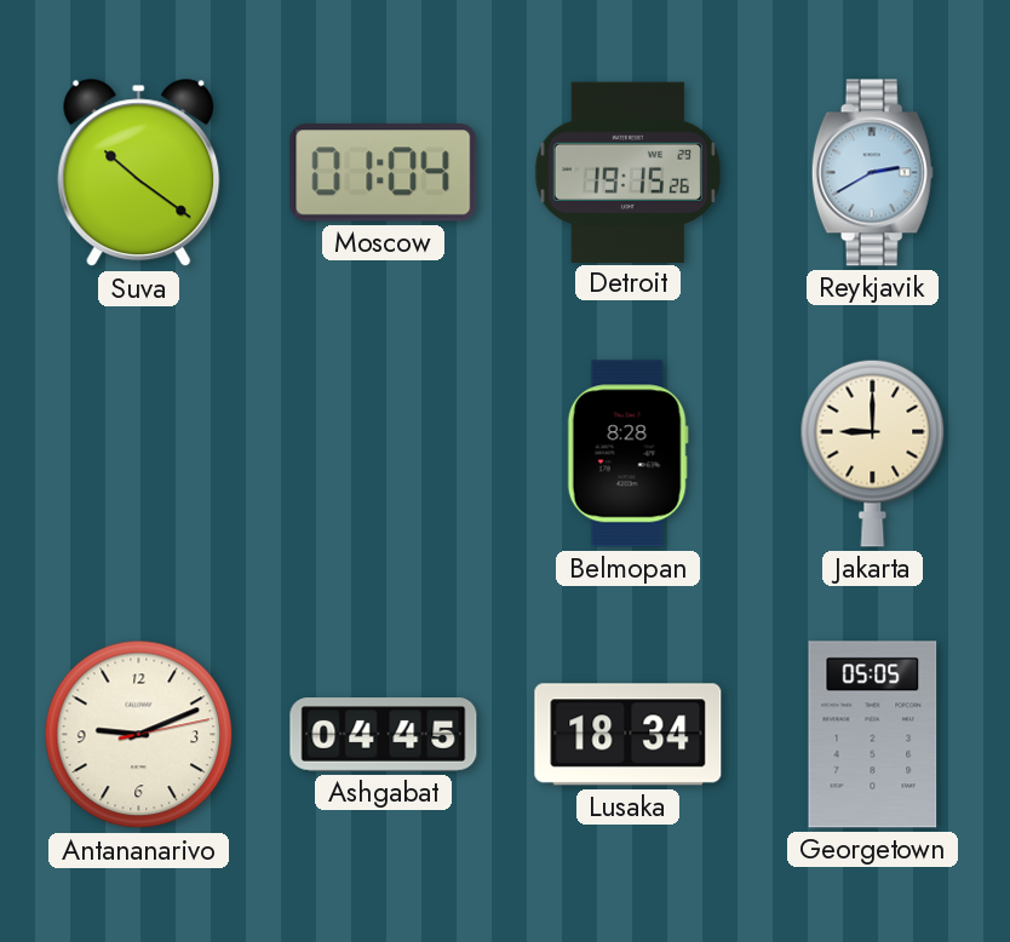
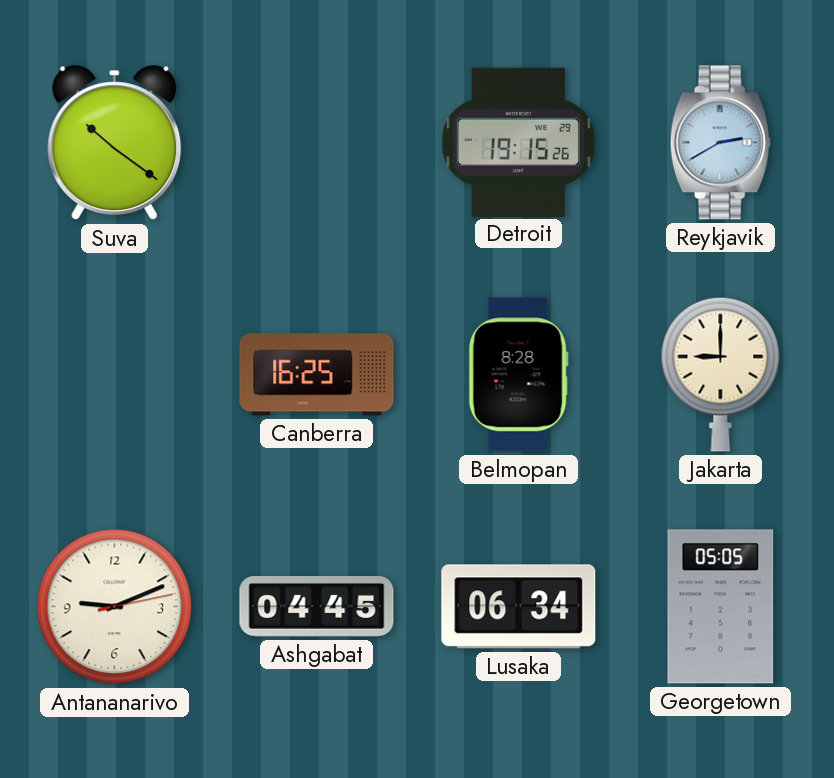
Moscow: 01:04 -> none (384, 173)
Canberra: none -> 16:25 (317, 375)
Lusaka: 18:34 -> 06:34 (519, 607)
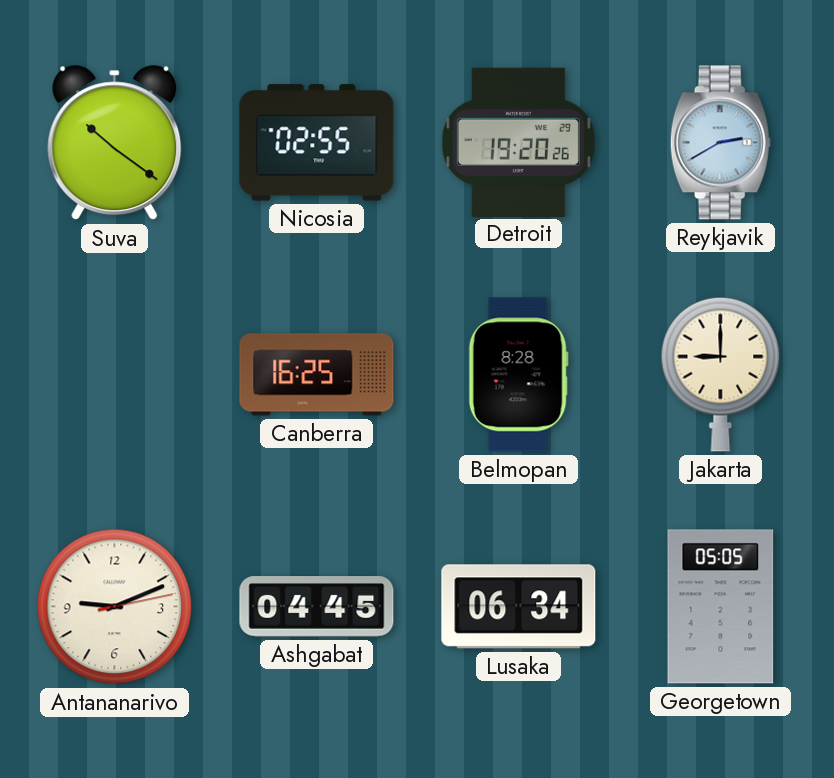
Nicosia: none -> 02:55 (317, 143)
Detroit: 19:15 -> 19:20 (518, 142)
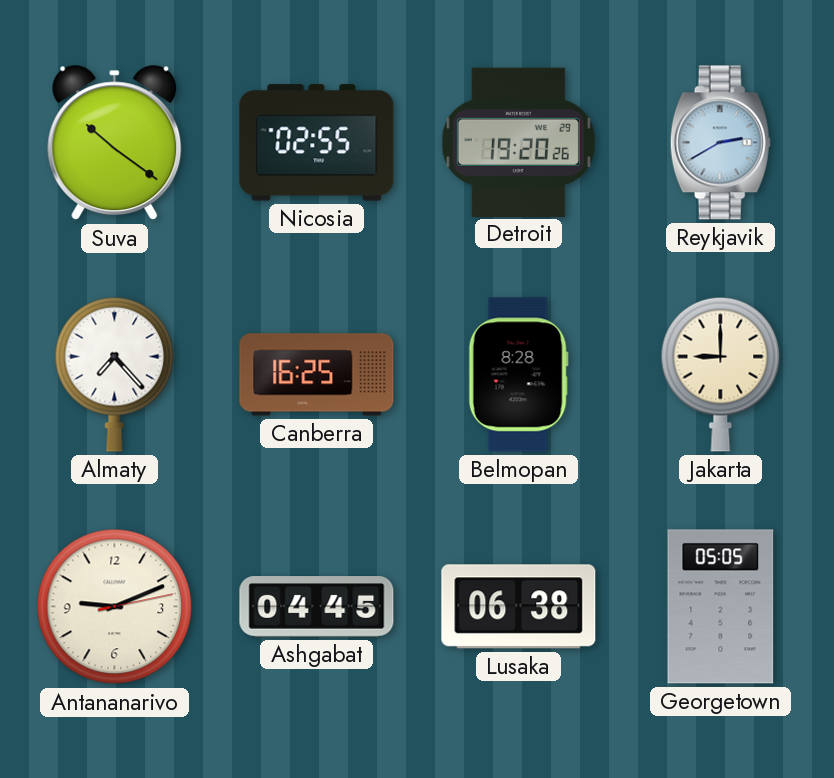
Almaty: none -> 7:23 (115, 374)
Lusaka: 06:34 -> 06:38 (519, 607)
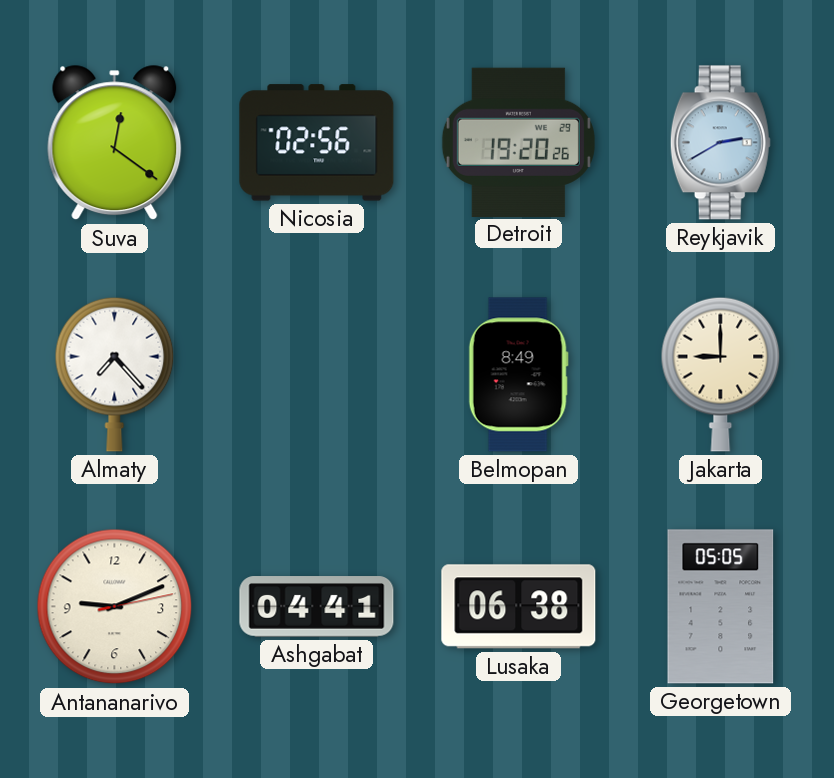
Suva: 10:21 -> 12:21 (115, 143)
Nicosia: 02:55 -> 02:56 (317, 143)
Canberra: 16:25 -> none (317, 375)
Belmopan: 8:28 -> 8:49 (518, 375)
Ashgabat: 04:45 -> 04:41 (317, 607)
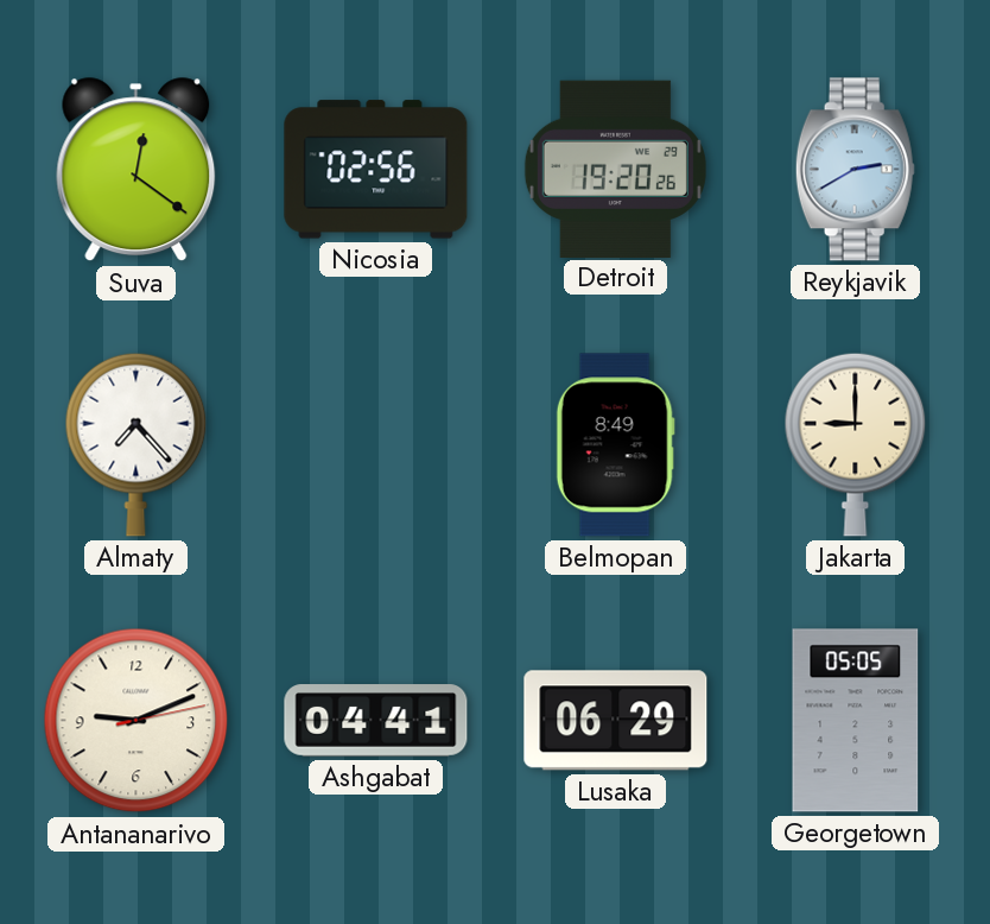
Lusaka: 06:38 -> 06:29 (616, 721)
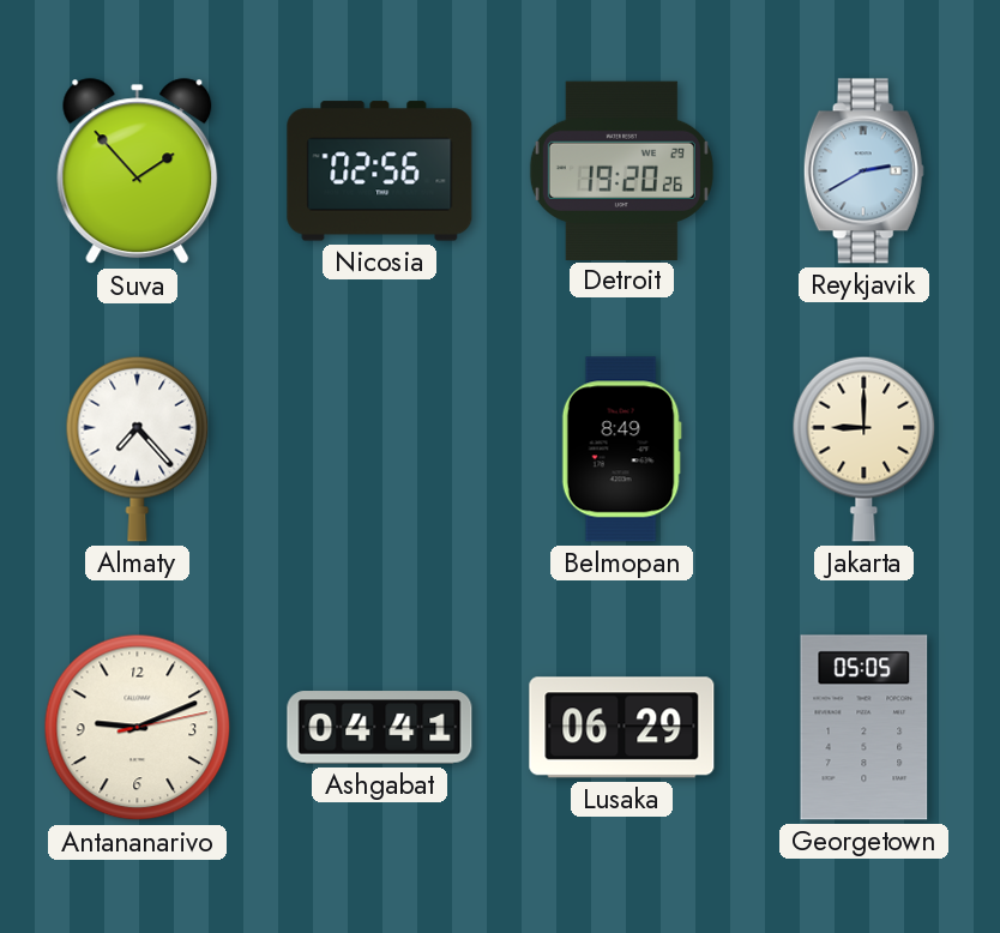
Suva: 12:21 -> 1:53 (138, 171)
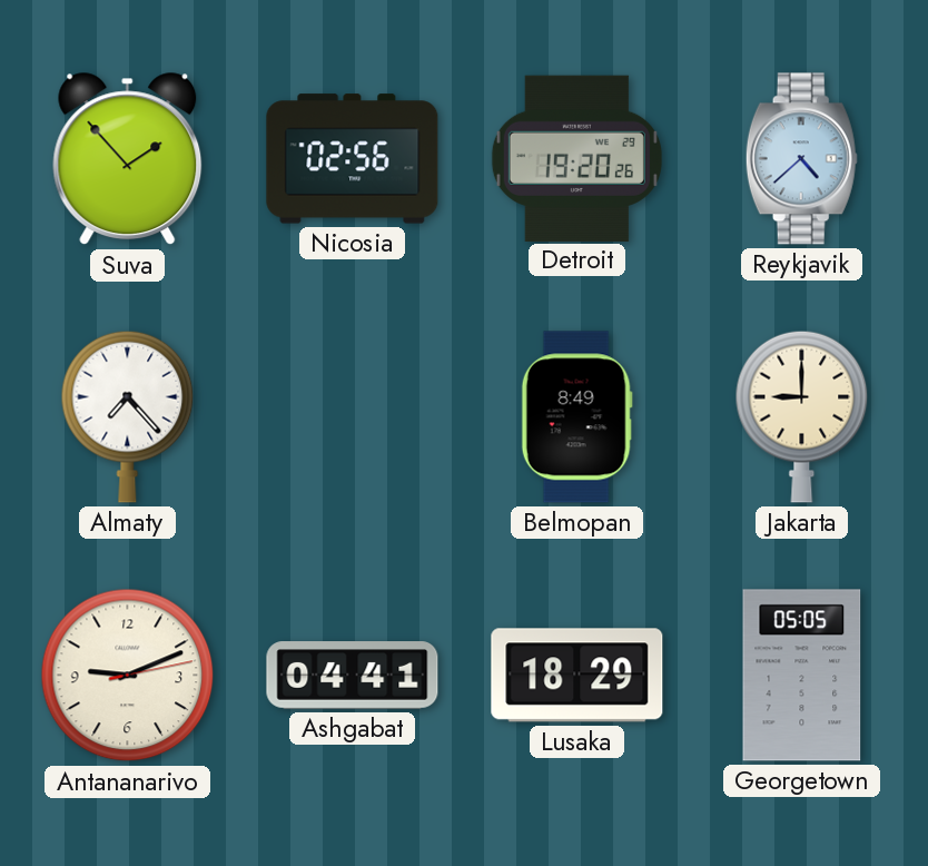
Reykjavik: 2:40 -> 4:38 (801, 159)
Lusaka: 06:29 -> 18:29 (577, 676)
